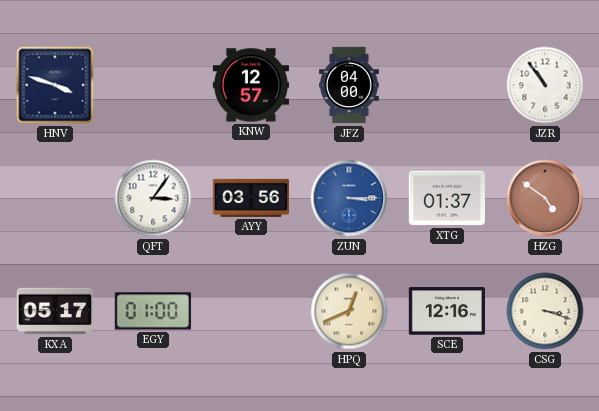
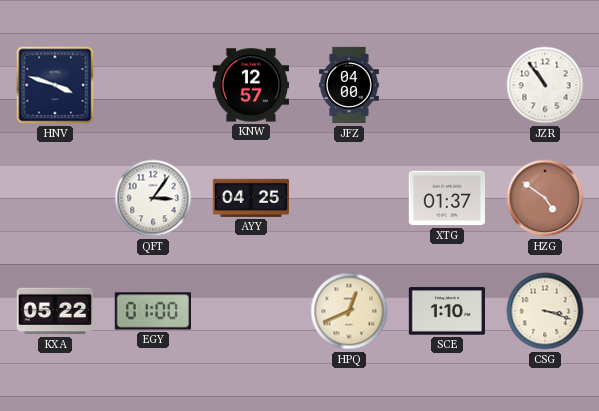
AYY: 03:56 -> 04:25 (250, 198)
ZUN: 3:15 -> none (349, 198)
KXA: 05:17 -> 05:22 (54, 311)
SCE: 12:16 -> 1:10 (446, 311)
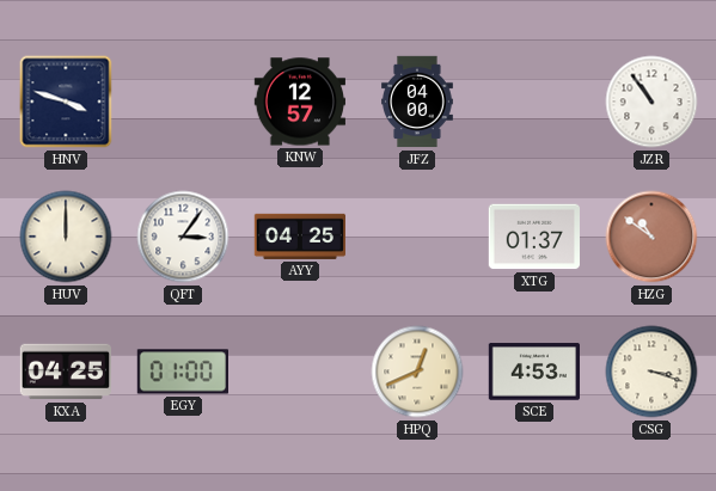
HUV: none -> 12:00 (66, 237)
HZG: 4:51 -> 10:51 (651, 237)
KXA: 05:22 -> 04:25 (65, 372)
SCE: 1:10 -> 4:53 (533, 372)
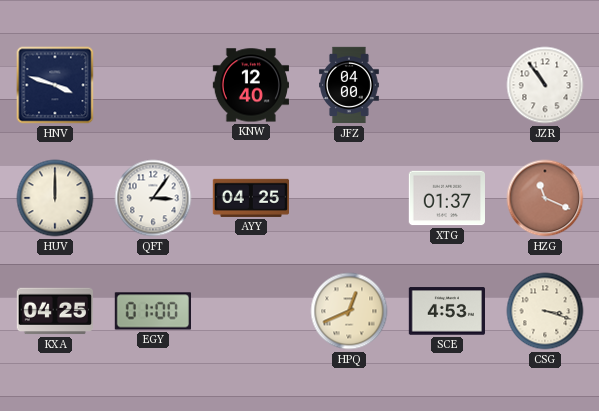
KNW: 12:57 -> 12:40 (250, 85)
HZG: 10:51 -> 11:19 (545, 198)
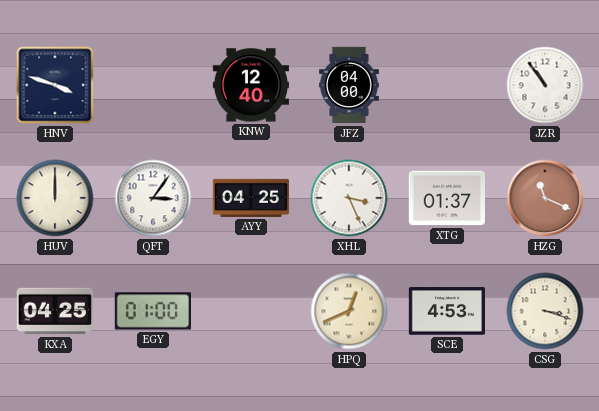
XHL: none -> 3:26 (349, 198)
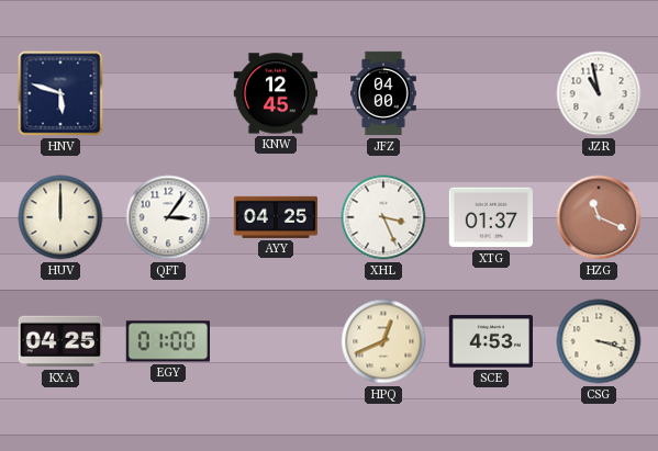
HNV: 3:48 -> 5:48 (60, 93)
KNW: 12:40 -> 12:45 (275, 93)
JZR: 10:54 -> 10:58 (599, 93)
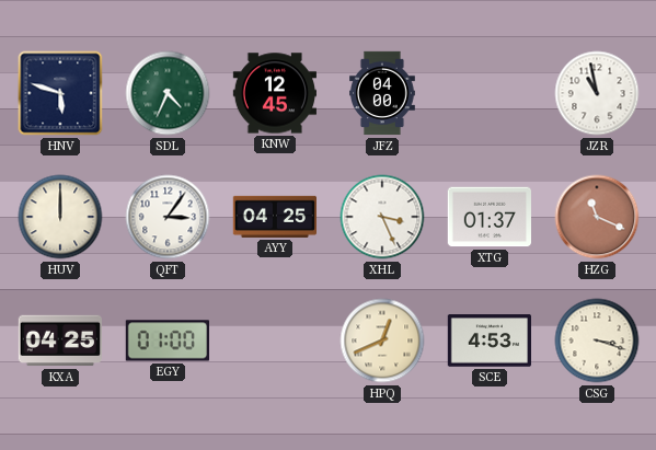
SDL: none -> 4:34 (168, 93)
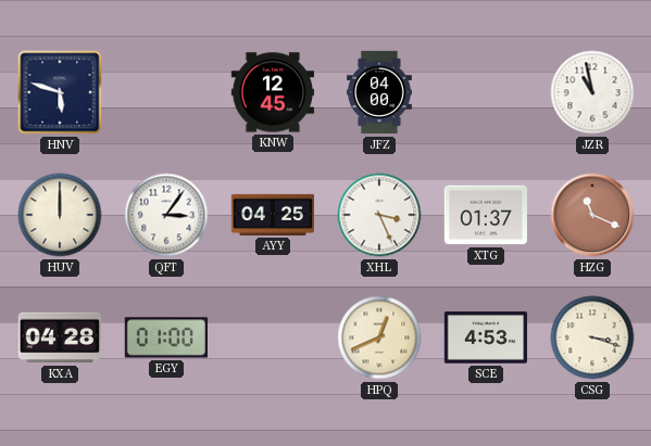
SDL: 4:34 -> none (168, 93)
KXA: 04:25 -> 04:28 (59, 337)
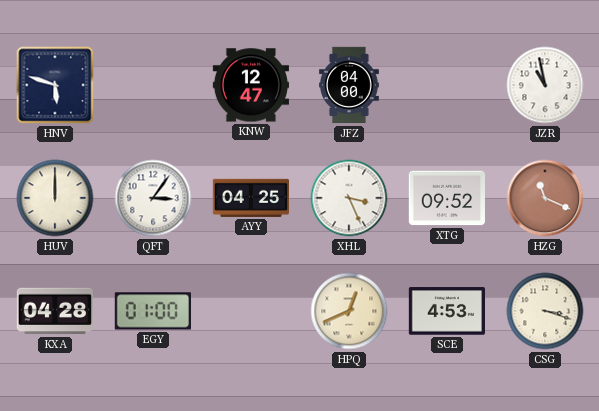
KNW: 12:45 -> 12:47 (250, 85)
XTG: 01:37 -> 09:52 (446, 198)
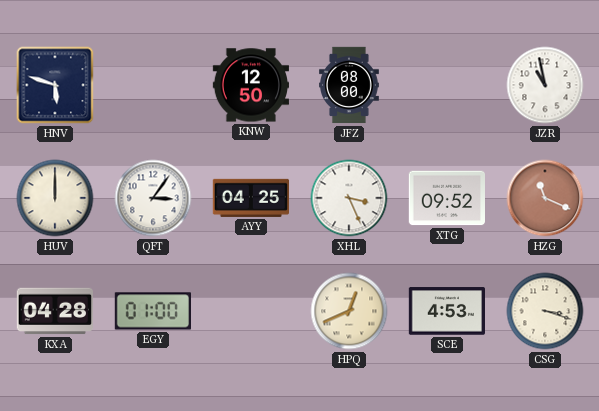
KNW: 12:47 -> 12:50 (250, 85)
JFZ: 04:00 -> 08:00 (350, 85)
